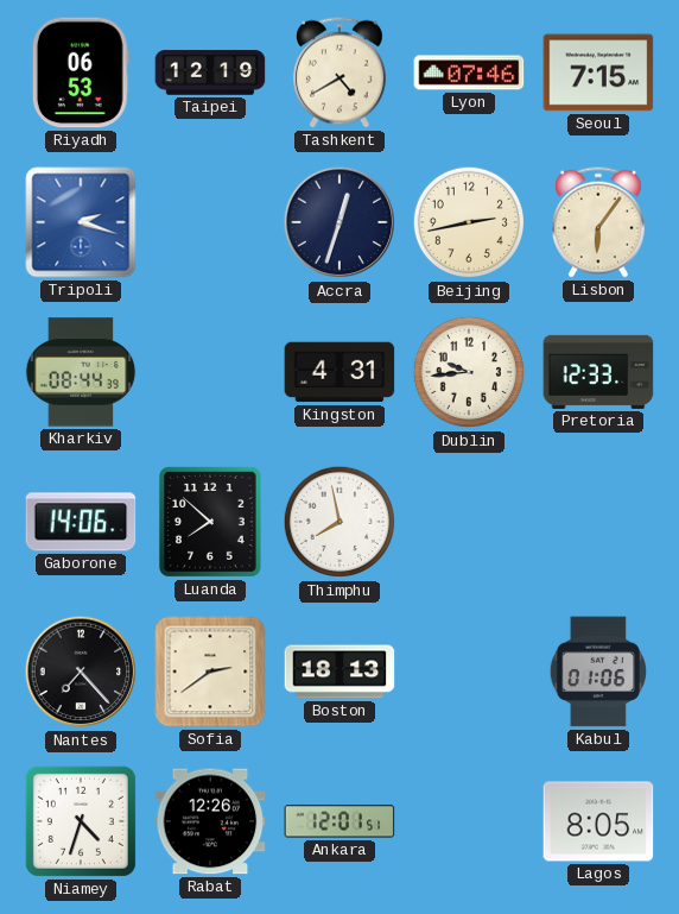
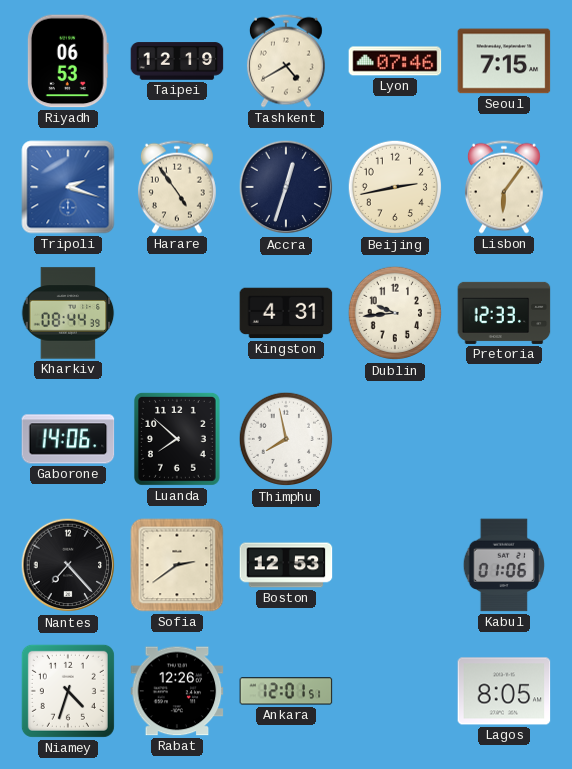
Harare: none -> 4:54 (177, 187)
Boston: 18:13 -> 12:53 (286, 565)
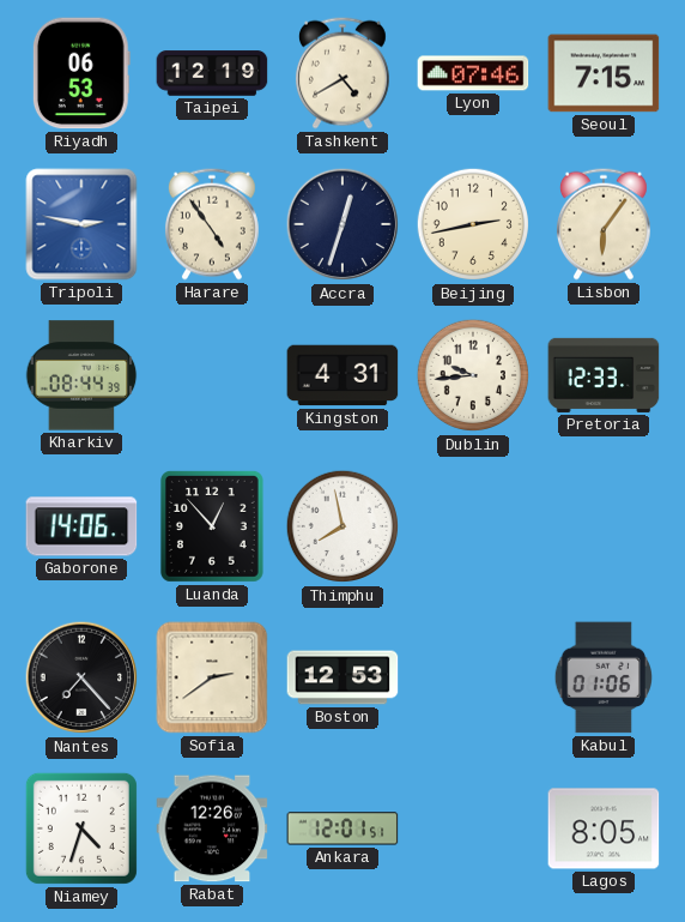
Tripoli: 2:18 -> 2:47 (81, 224)
Luanda: 7:52 -> 12:53 (212, 526)
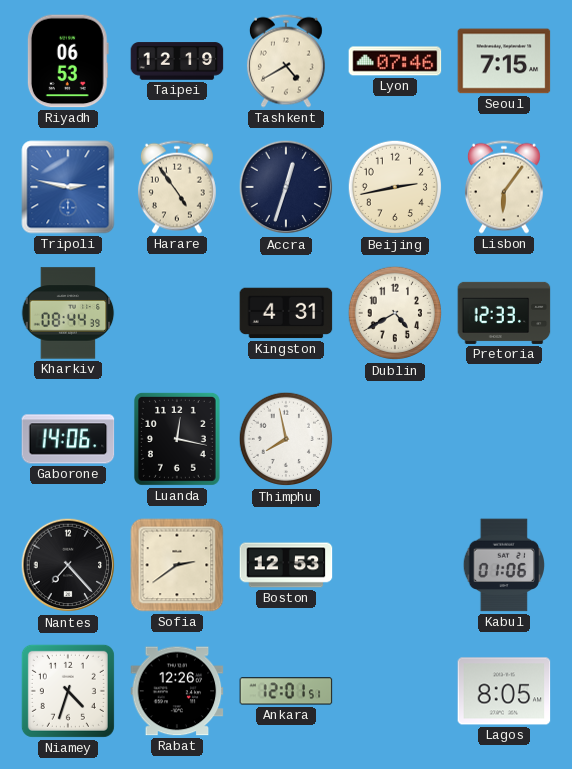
Dublin: 9:44 -> 4:40 (395, 313)
Luanda: 12:53 -> 12:17 (177, 439)
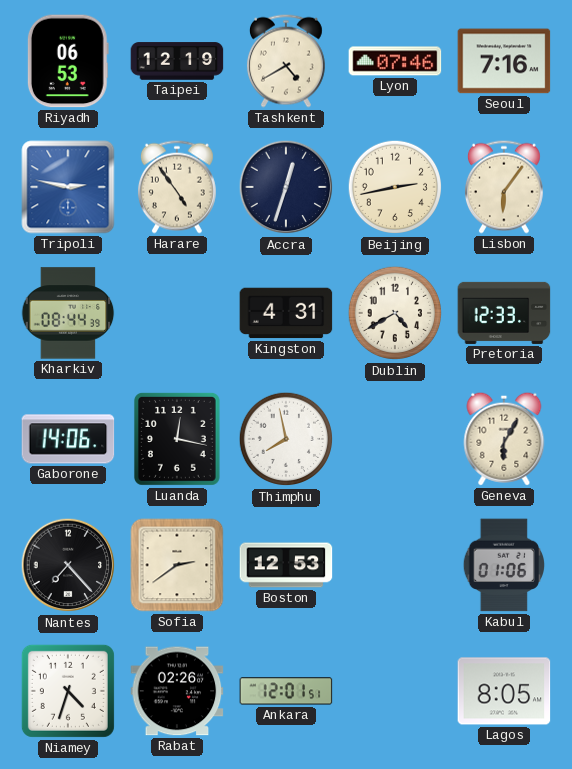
Seoul: 7:15 -> 7:16 (504, 61)
Geneva: none -> 6:05 (504, 439)
Rabat: 12:26 -> 02:26 (177, 691)
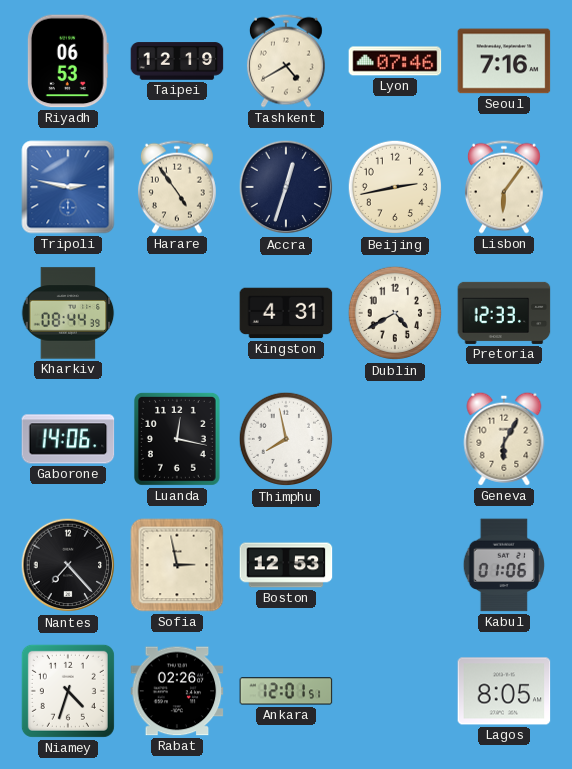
Sofia: 2:39 -> 2:58 (177, 565)
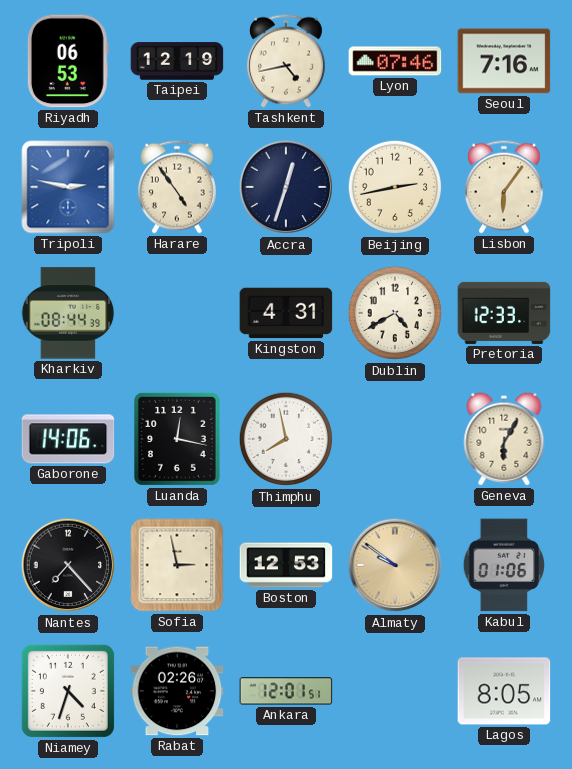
Tashkent: 4:40 -> 4:43 (286, 61)
Almaty: none -> 9:51 (395, 565)
